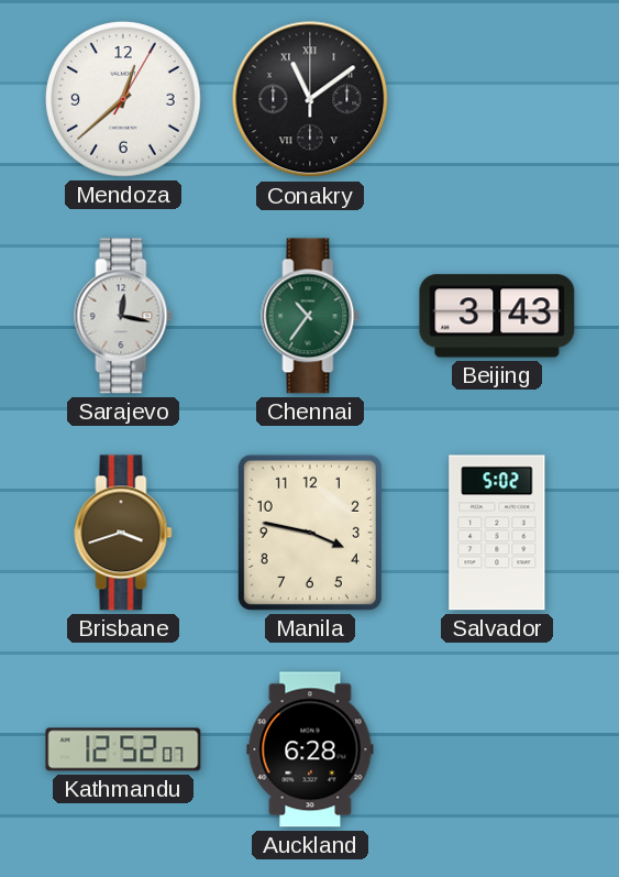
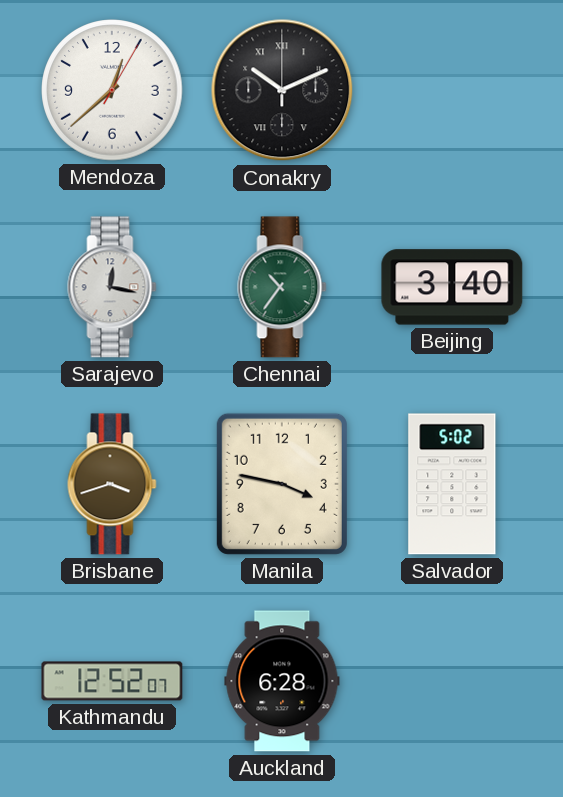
Conakry: 11:09 -> 10:11 (282, 90)
Beijing: 3:43 -> 3:40 (452, 287)
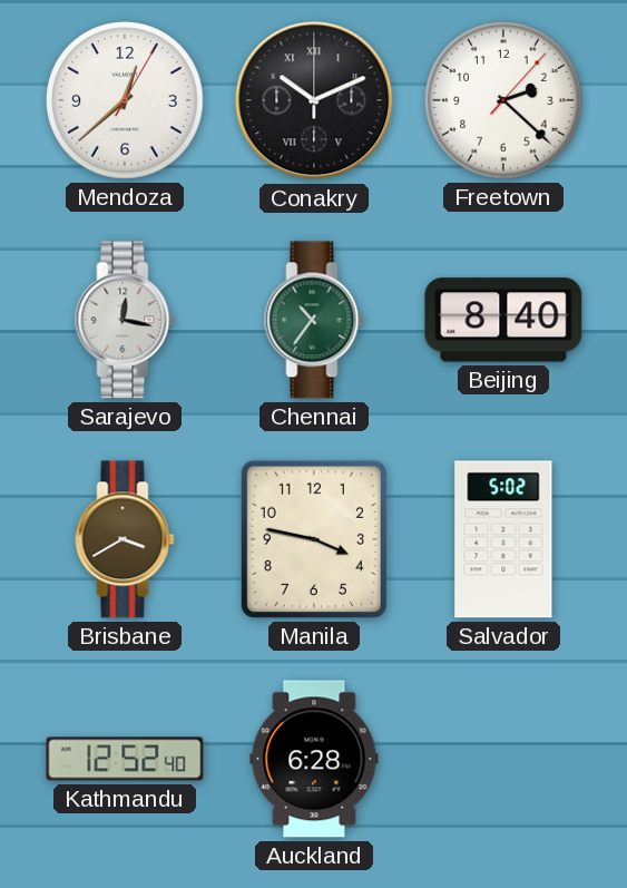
Freetown: none -> 2:22 (503, 100)
Beijing: 3:40 -> 8:40 (503, 320)
Brisbane: 3:42 -> 3:40 (125, 539)
Kathmandu: 12:52:07 -> 12:52:40 (125, 759)
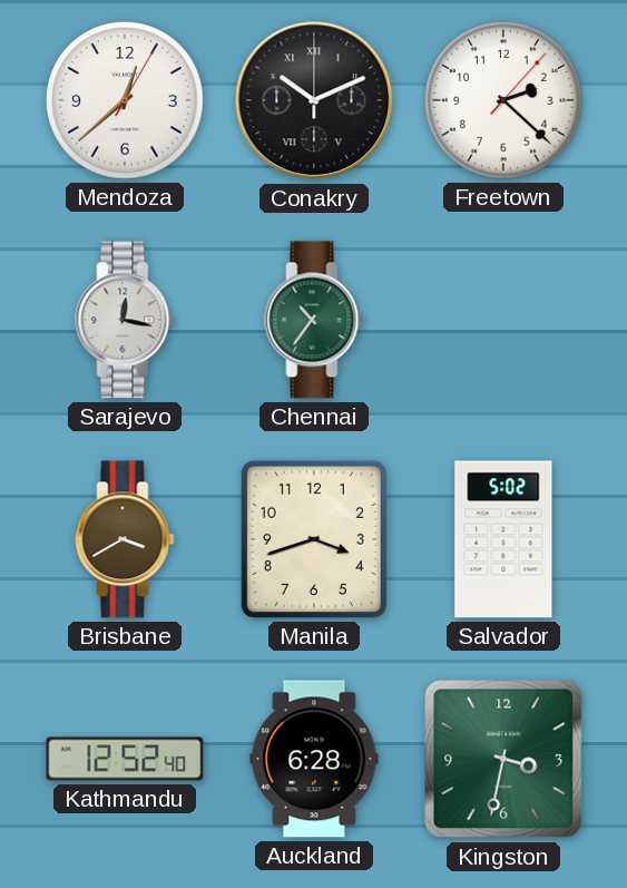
Beijing: 8:40 -> none (503, 320)
Manila: 3:47 -> 3:42 (314, 539)
Kingston: none -> 3:32 (503, 759)
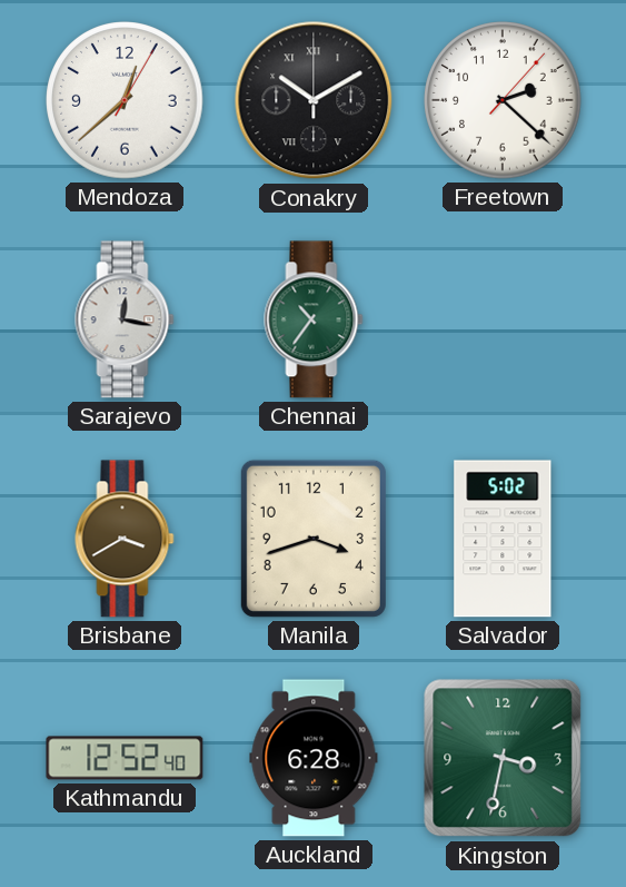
Conakry: 10:11 -> 10:10 (314, 100)
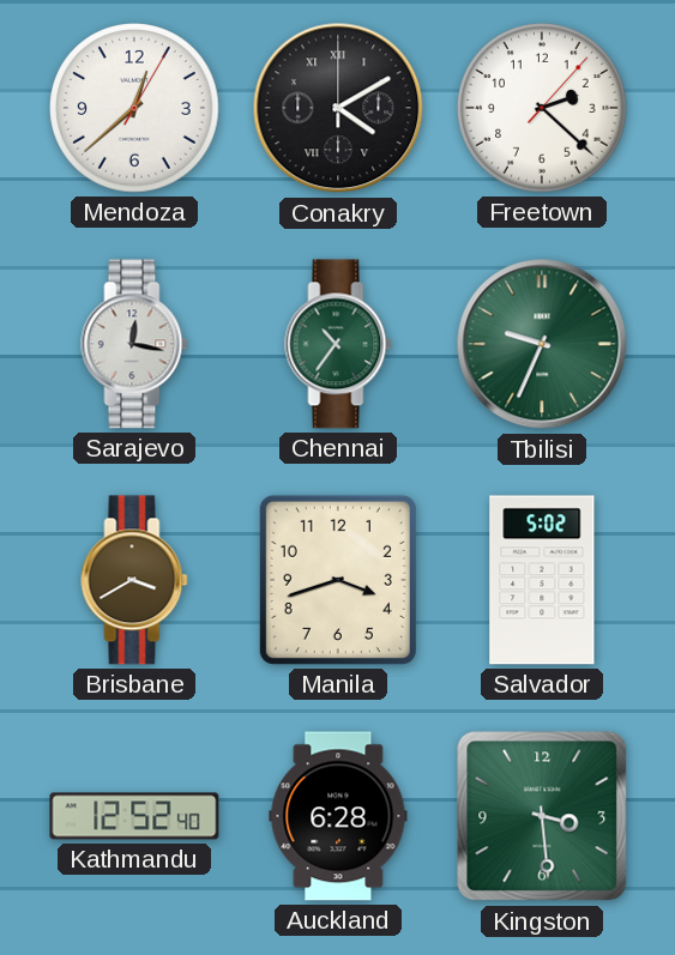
Conakry: 10:10 -> 4:10 (338, 108)
Tbilisi: none -> 9:34 (542, 344)
Kingston: 3:32 -> 3:29 (542, 816)
